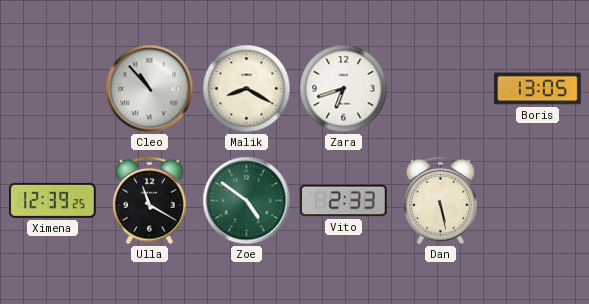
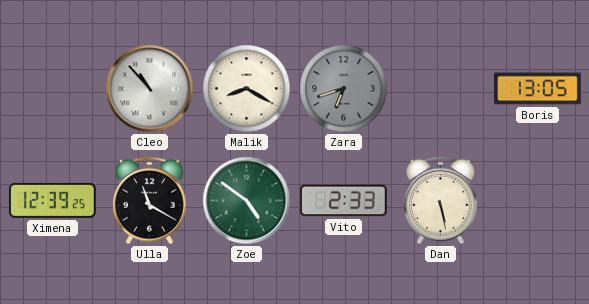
Zara dial: white -> grey (344, 89)
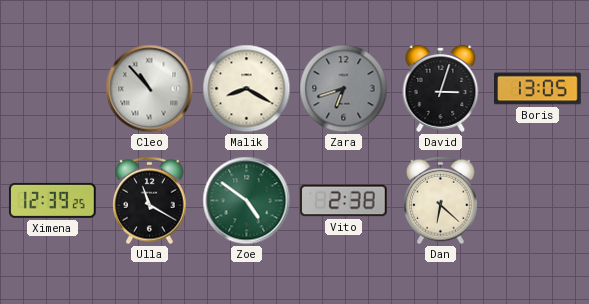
David: none -> 3:03 (441, 88)
Vito: 2:33 -> 2:38 (344, 201)
Dan: 5:28 -> 6:22 (441, 201)
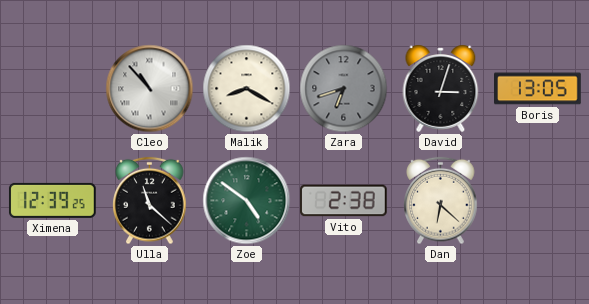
Ulla: 11:20 -> 11:22 (150, 201)
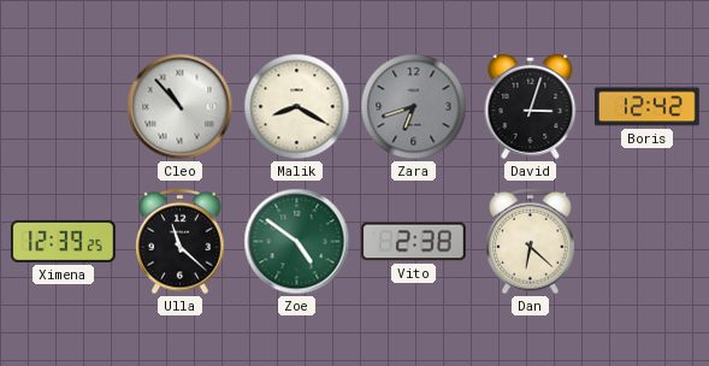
Boris: 13:05 -> 12:42 (648, 107)
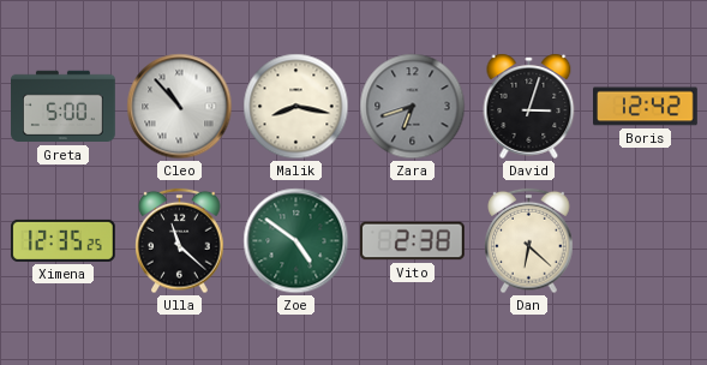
Greta: none -> 5:00 (64, 107)
Malik: 8:20 -> 8:17 (296, 107)
Ximena: 12:39 -> 12:35 (64, 240)
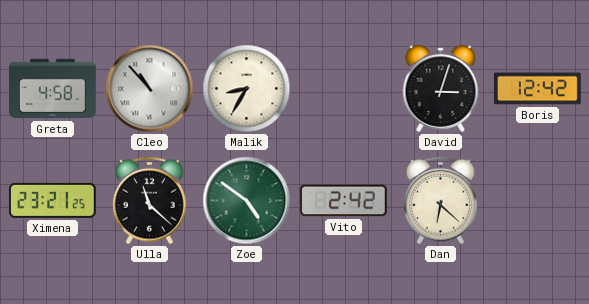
Greta: 5:00 -> 4:58 (53, 89)
Malik: 8:17 -> 8:35 (247, 89)
Zara: 6:42 -> none (413, 107)
Ximena: 12:35 -> 23:21 (53, 200)
Vito: 2:38 -> 2:42 (344, 201)
